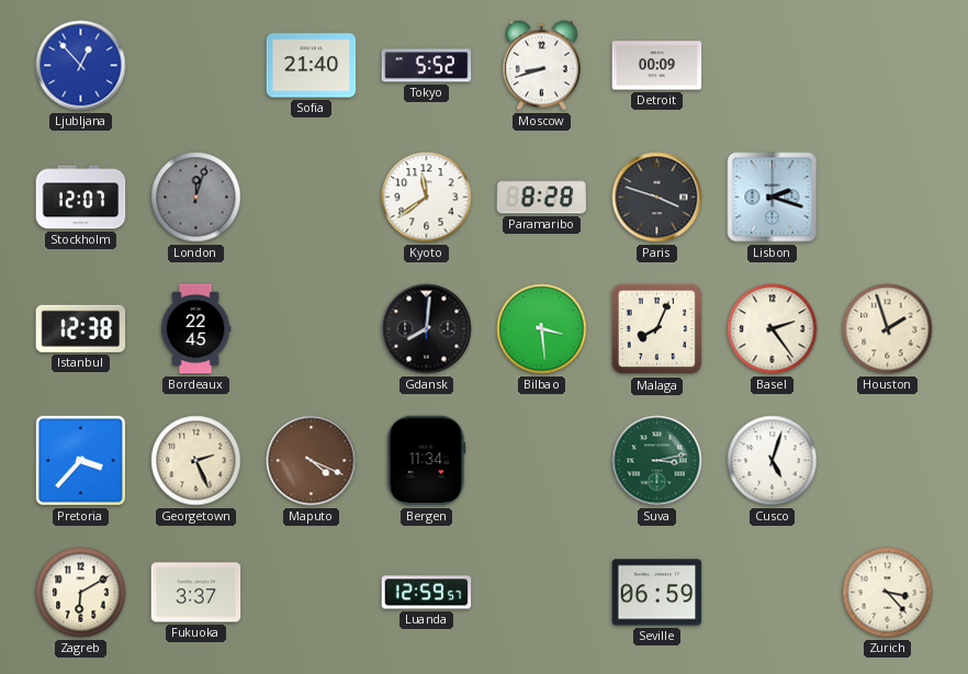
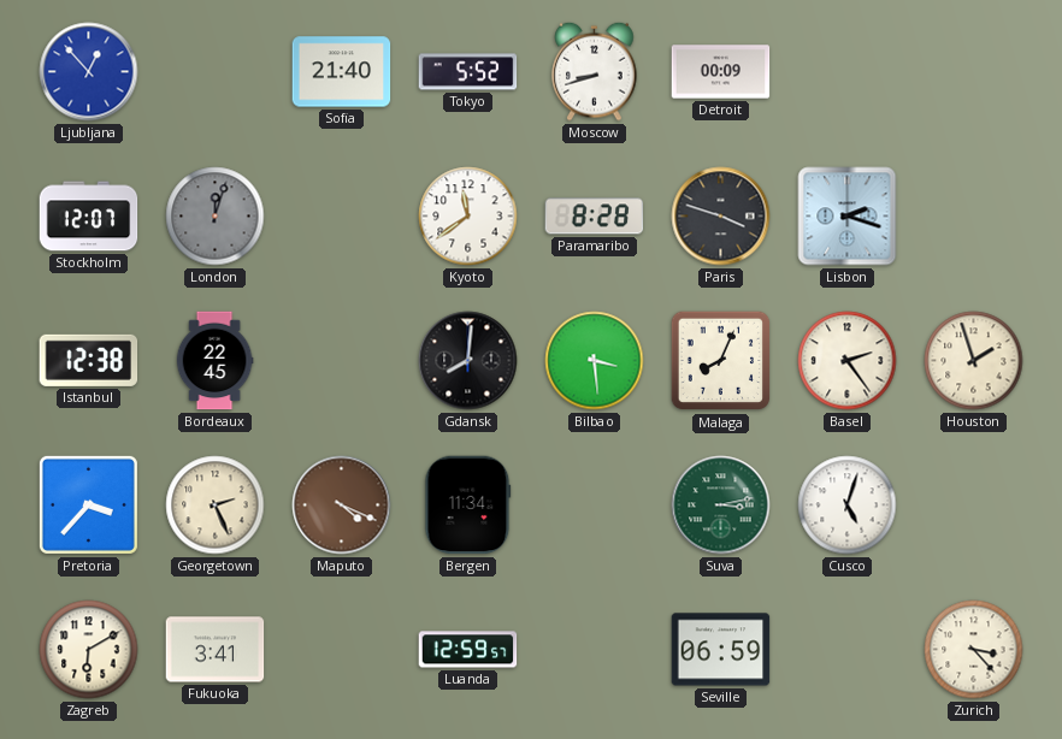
Fukuoka: 3:37 -> 3:41 (216, 650)
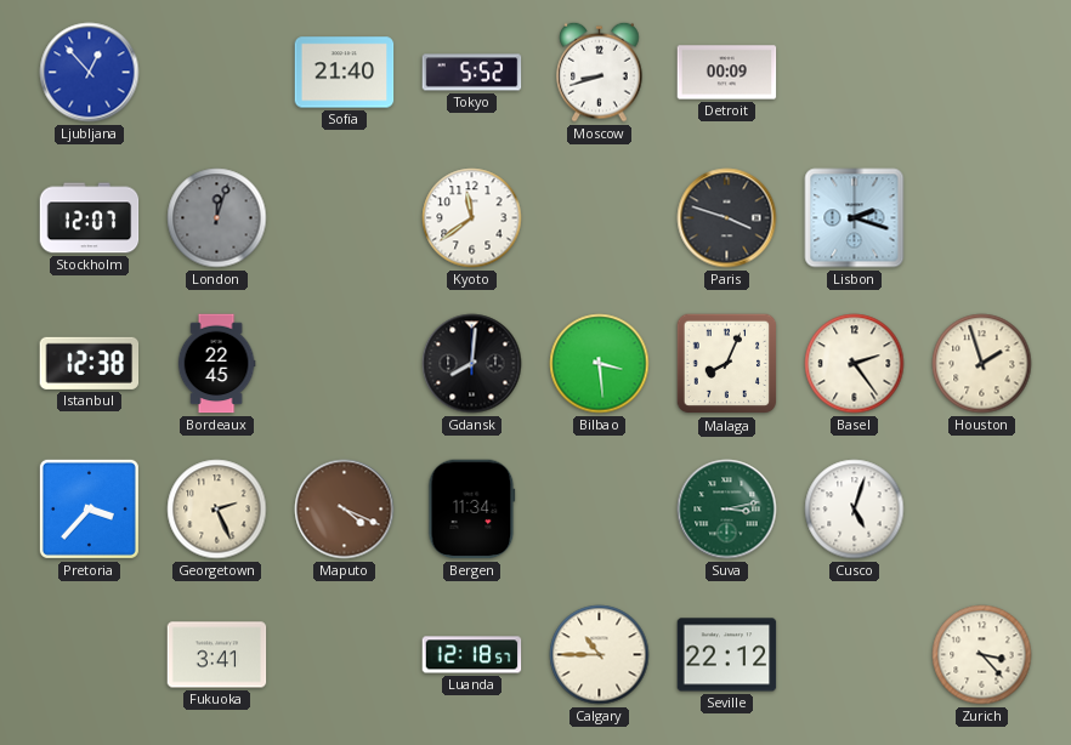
Paramaribo: 8:28 -> none (595, 217)
Zagreb: 6:10 -> none (89, 650)
Luanda: 12:59 -> 12:18 (472, 655)
Calgary: none -> 10:45 (600, 655)
Seville: 06:59 -> 22:12 (727, 655)
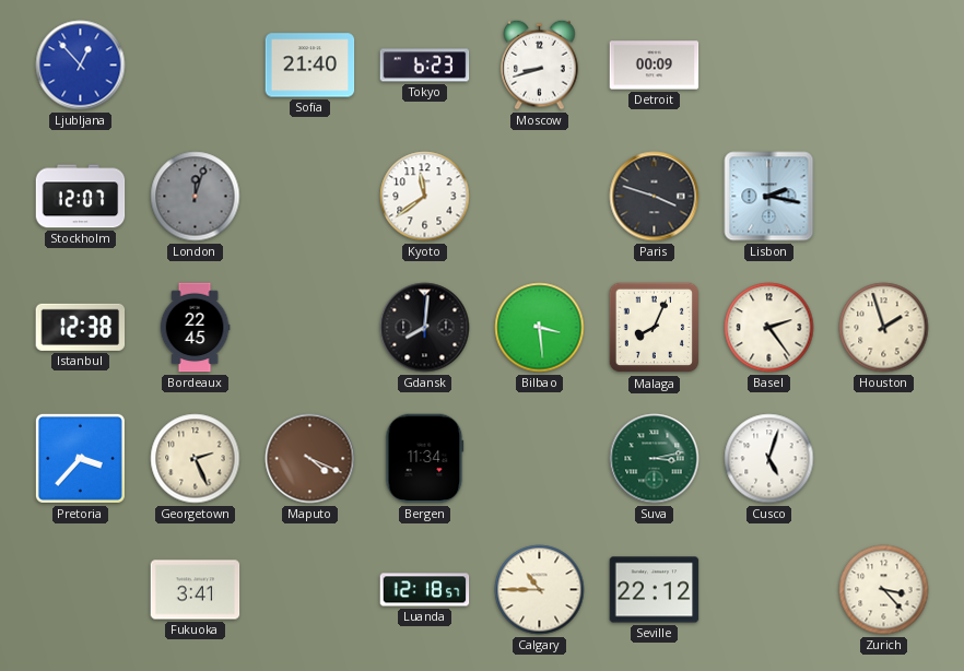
Tokyo: 5:52 -> 6:23 (425, 66)
Lisbon: 2:18 -> 2:17 (769, 197)
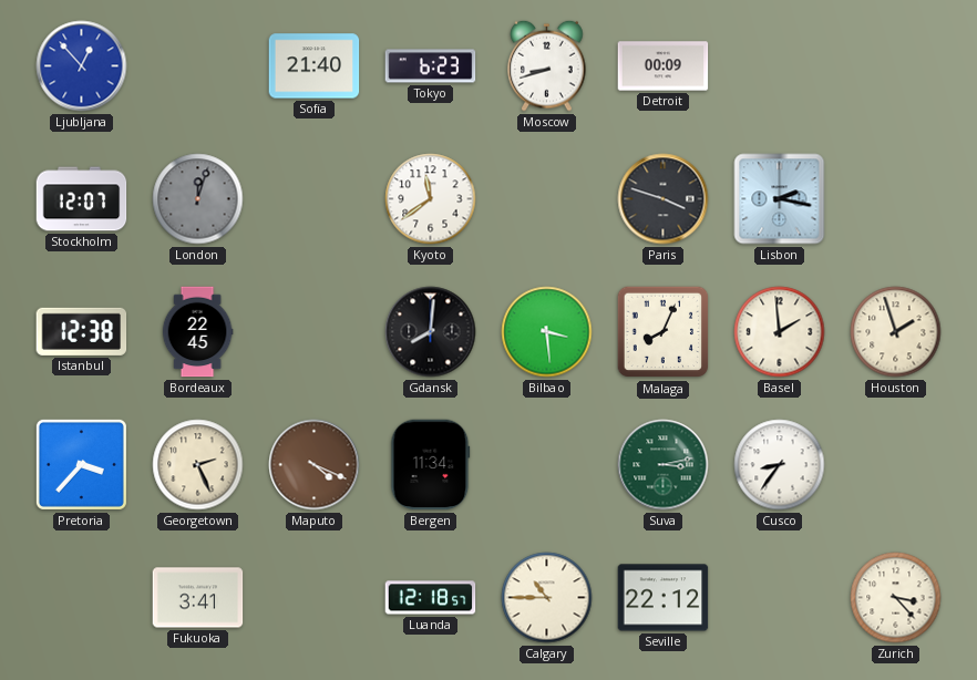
Basel: 2:24 -> 1:59 (780, 332)
Cusco: 5:03 -> 8:36 (780, 465)
